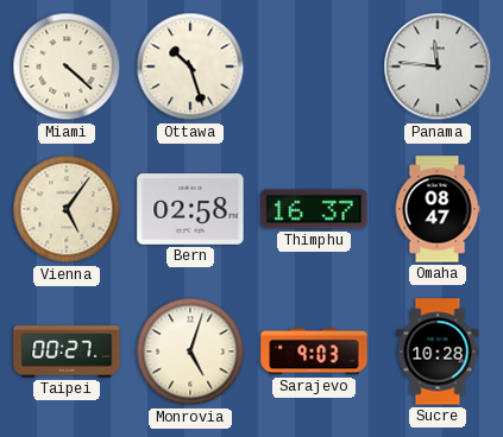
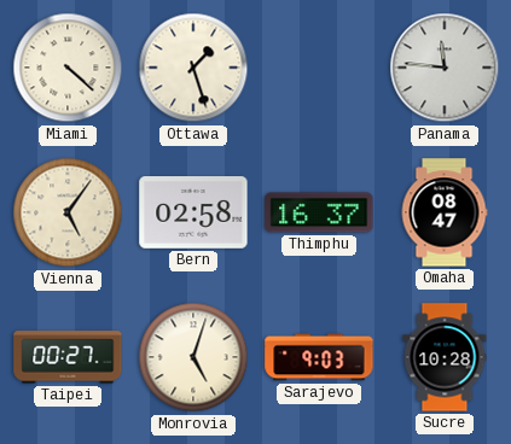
Ottawa: 10:27 -> 1:27 (193, 68)
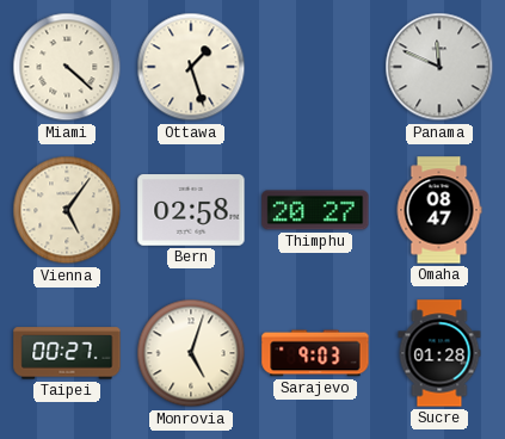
Panama: 11:46 -> 11:49 (439, 67)
Thimphu: 16:37 -> 20:27 (315, 210)
Sucre: 10:28 -> 01:28 (439, 353)
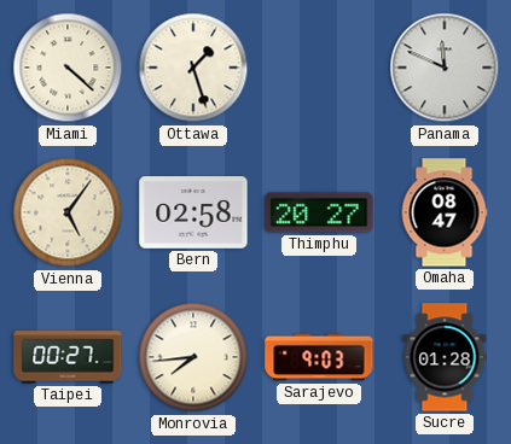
Monrovia: 5:03 -> 7:44 (193, 357)
